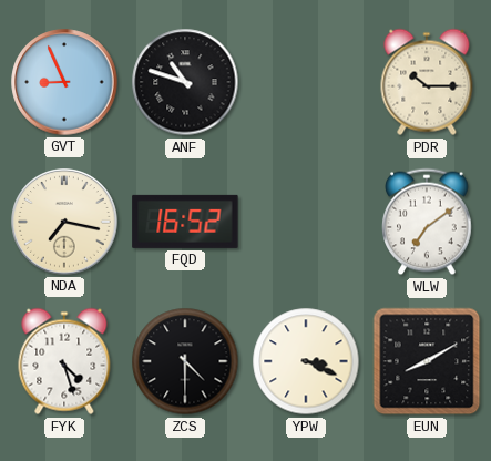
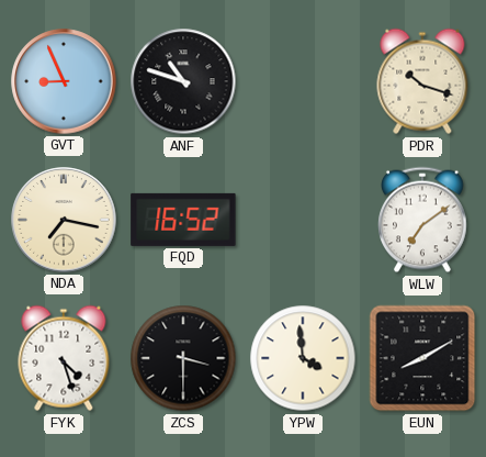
PDR: 10:15 -> 10:18 (422, 81)
ZCS: 4:30 -> 3:30 (183, 358)
YPW: 3:19 -> 3:59 (303, 358)
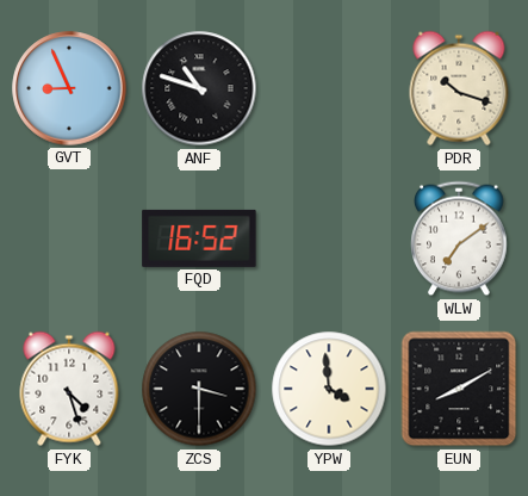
NDA: 7:17 -> none (64, 220)
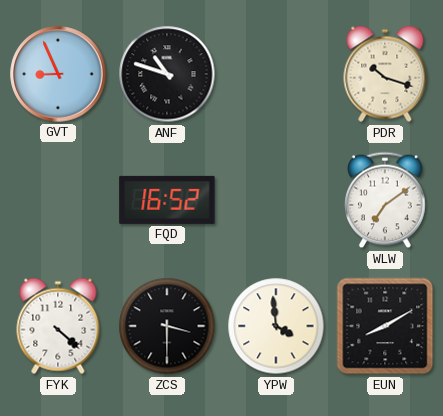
FYK: 4:27 -> 4:22 (58, 326)
